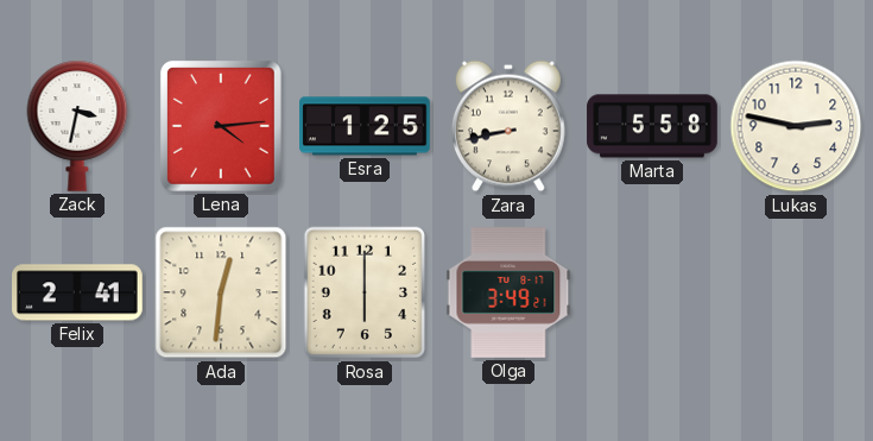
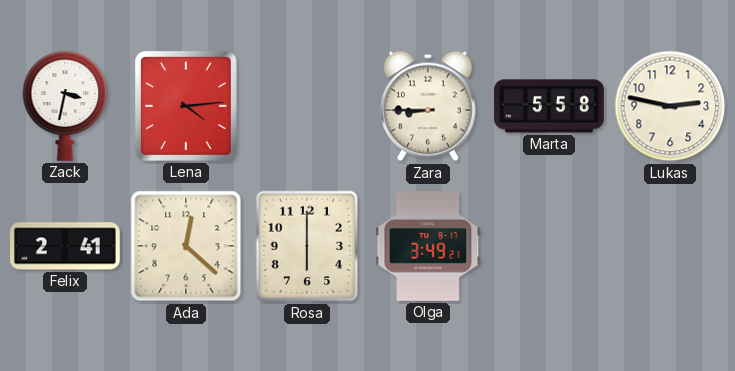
Esra: 1:25 -> none (366, 126)
Zara: 8:43 -> 8:45 (428, 106)
Ada: 12:31 -> 12:22 (186, 246)
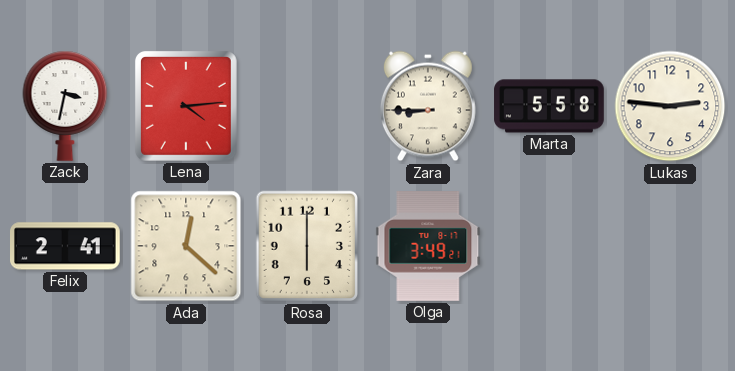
Lukas: 2:47 -> 2:46 (670, 106)
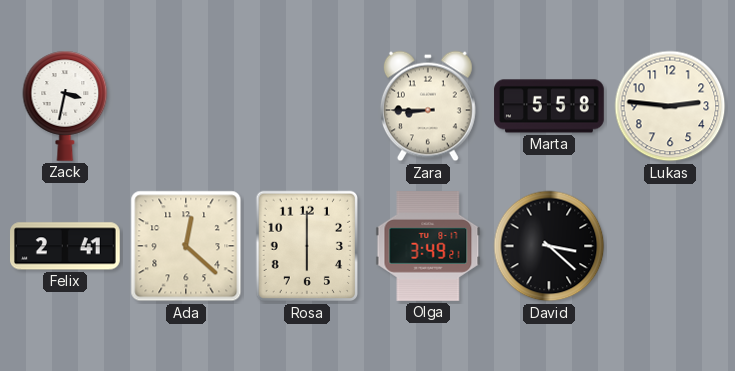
Lena: 4:14 -> none (186, 106)
David: none -> 3:22 (549, 246)
